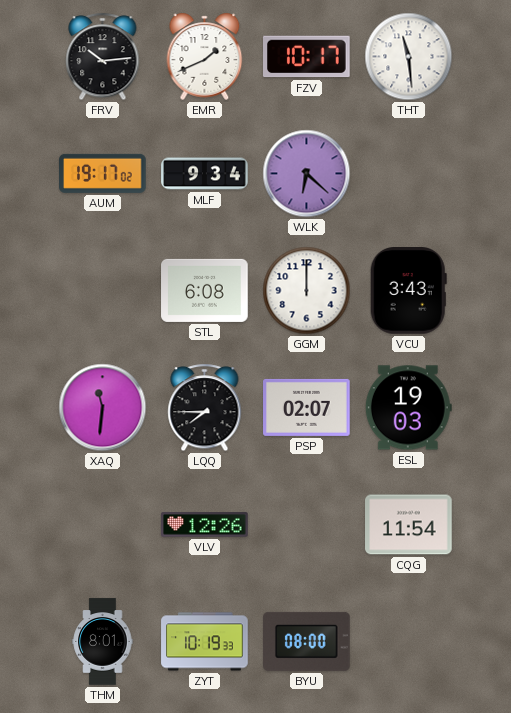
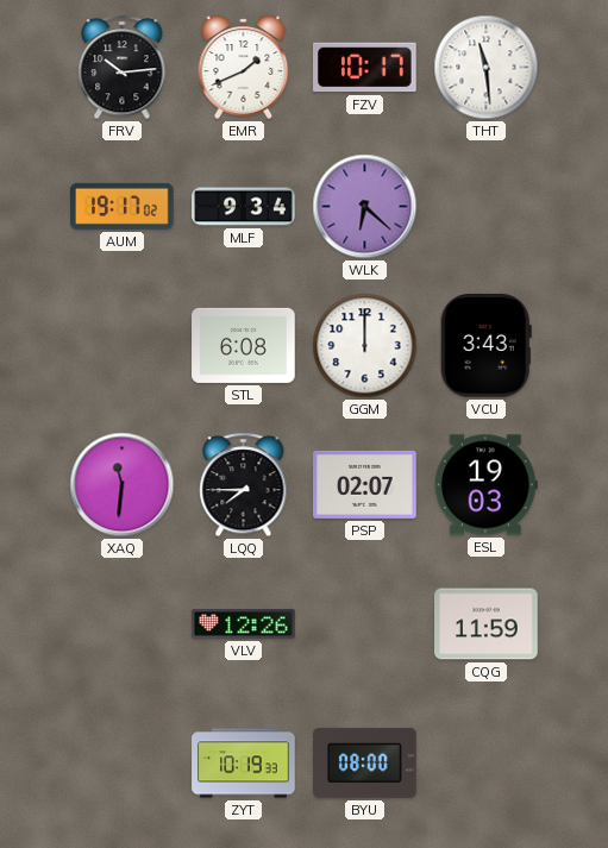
CQG: 11:54 -> 11:59 (487, 624)
THM: 8:01 -> none (103, 642)
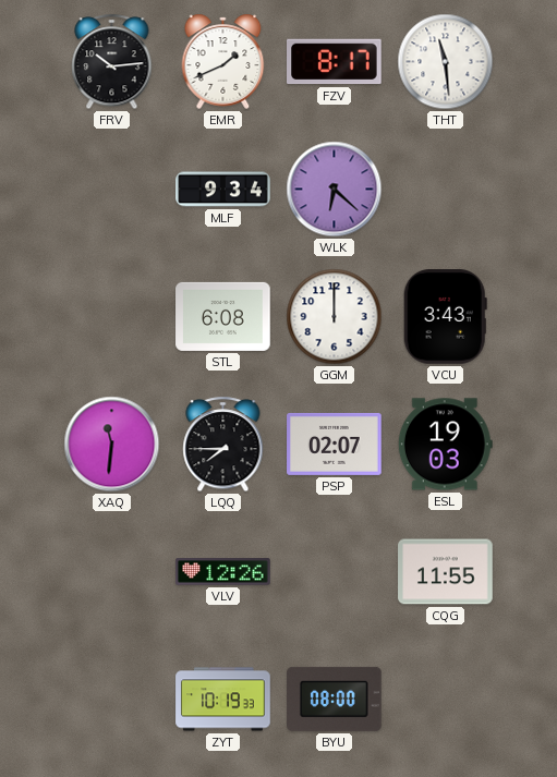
FZV: 10:17 -> 8:17 (335, 62)
AUM: 19:17 -> none (123, 206)
CQG: 11:59 -> 11:55 (446, 572)
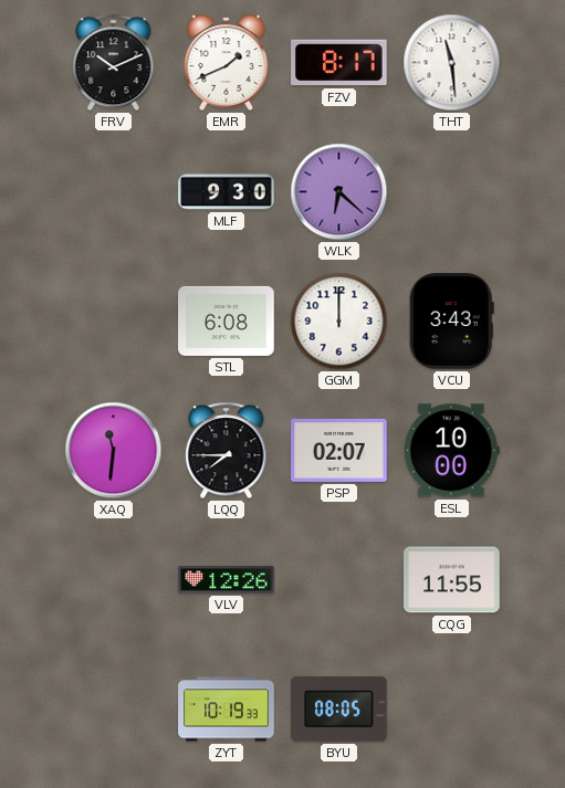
FRV: 10:14 -> 10:11 (114, 63)
MLF: 9:34 -> 9:30 (227, 192)
ESL: 19:03 -> 10:00 (451, 451)
BYU: 08:00 -> 08:05 (339, 708)
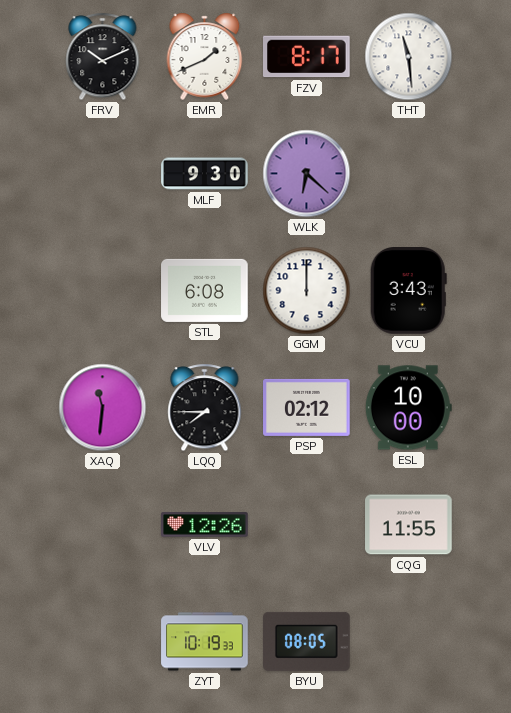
PSP: 02:07 -> 02:12 (307, 407)
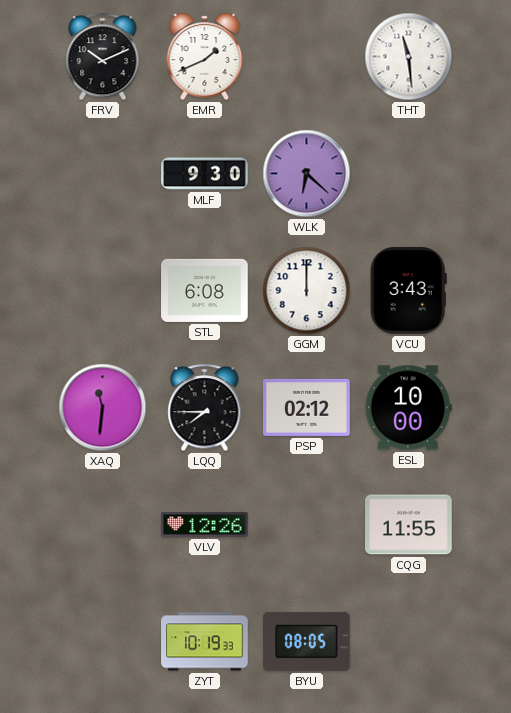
FZV: 8:17 -> none (307, 57)
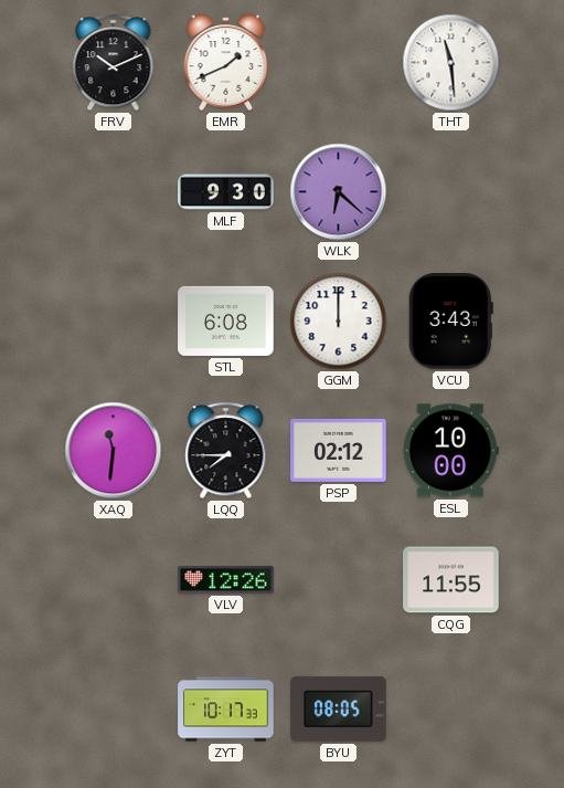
ZYT: 10:19 -> 10:17 (226, 710)
